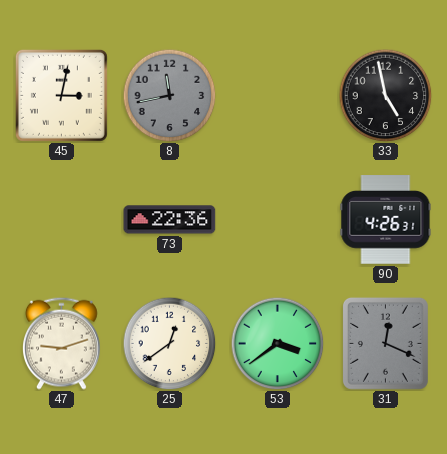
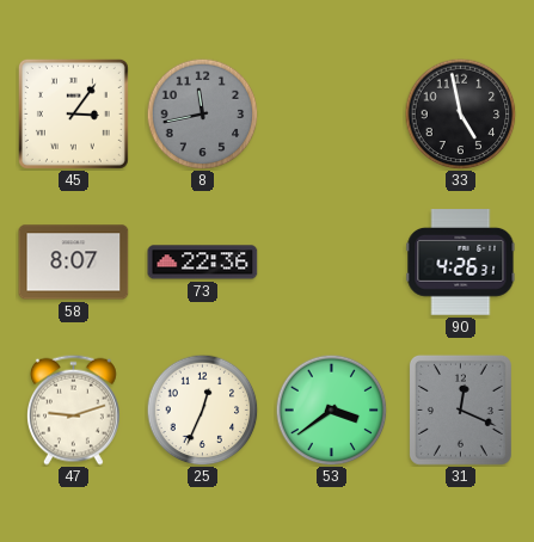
45: 3:02 -> 3:06 (73, 113)
58: none -> 8:07 (74, 263)
25: 12:39 -> 12:34 (202, 409)
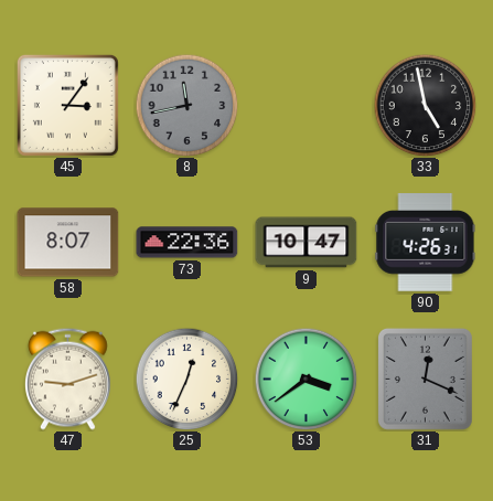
9: none -> 10:47 (307, 243)
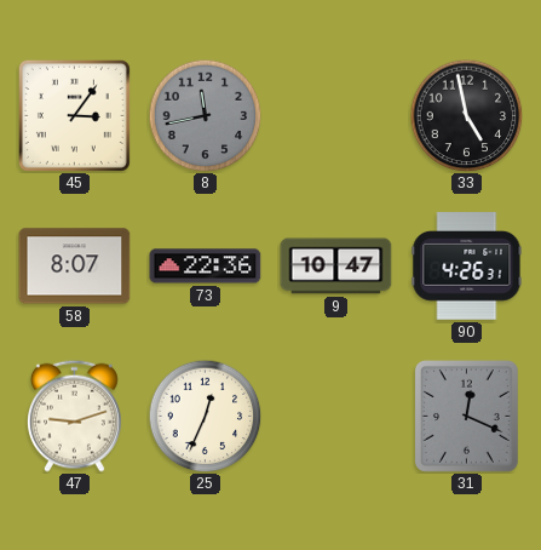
53: 3:39 -> none (306, 379)
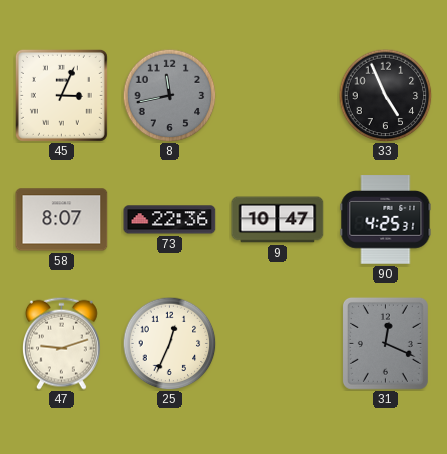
45: 3:06 -> 3:04 (61, 95)
33: 4:58 -> 4:56 (385, 95)
90: 4:26 -> 4:25 (386, 220)
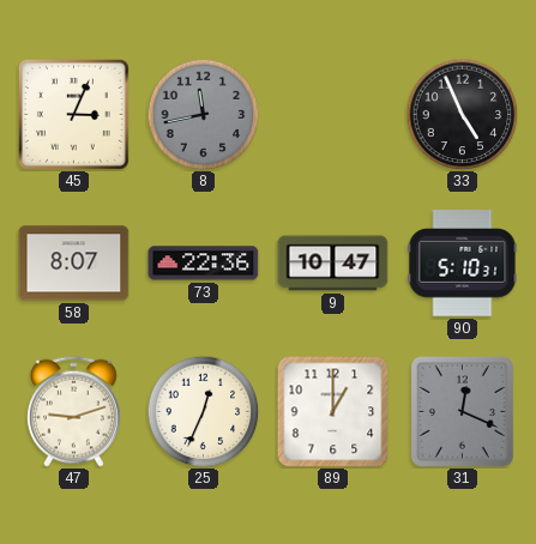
90: 4:25 -> 5:10 (463, 264)
89: none -> 1:00 (333, 412)
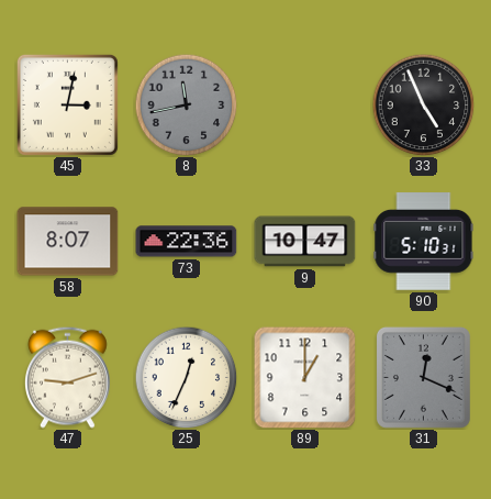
45: 3:04 -> 3:02 (67, 104)
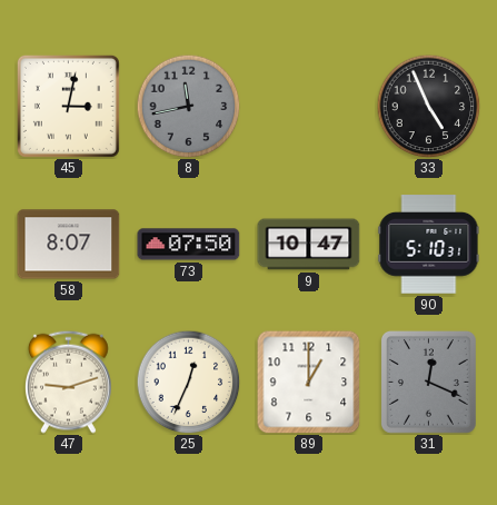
73: 22:36 -> 07:50 (189, 245)
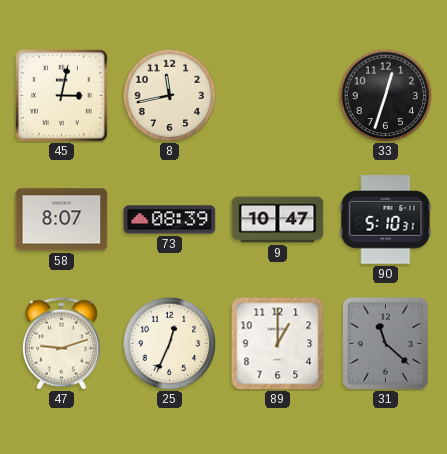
8 dial: grey -> cream (169, 95)
33: 4:56 -> 12:33 (385, 95)
73: 07:50 -> 08:39 (170, 220)
31: 12:19 -> 11:22 (385, 343)
